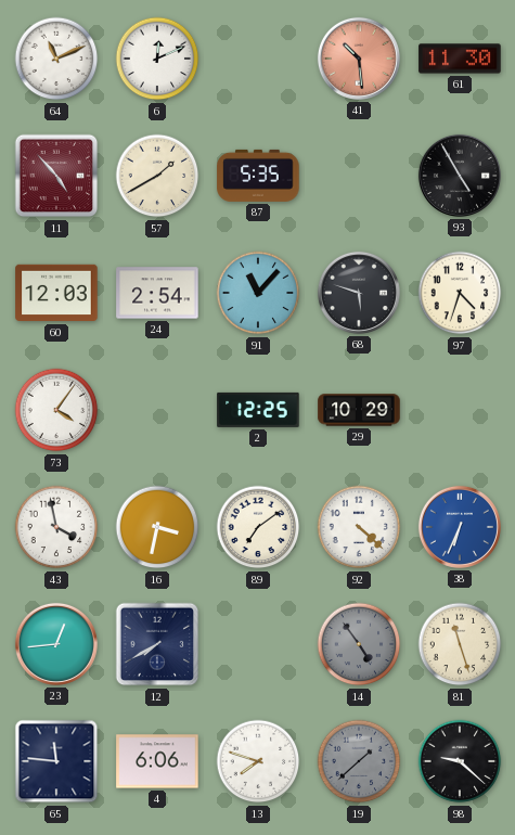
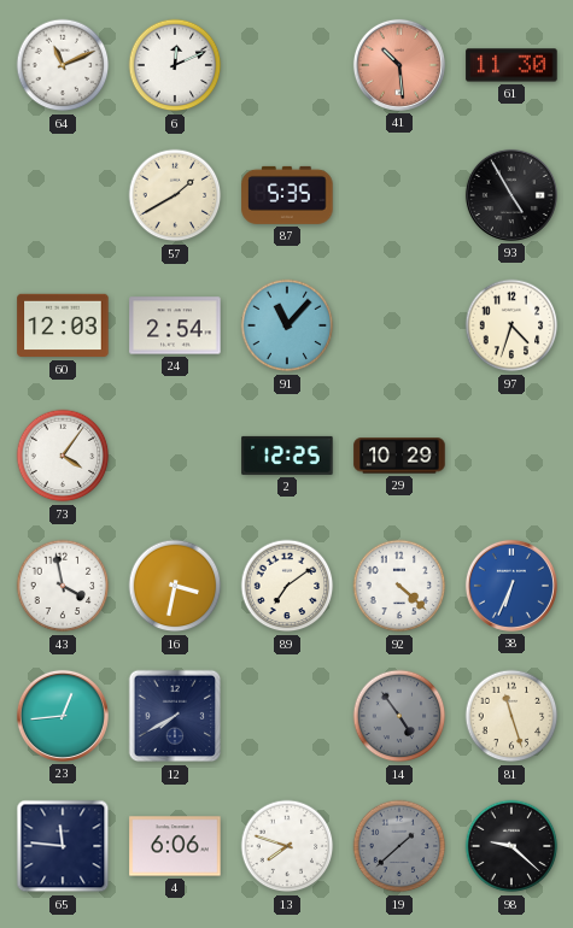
11: 4:53 -> none (56, 176)
68: 5:48 -> none (359, 293)
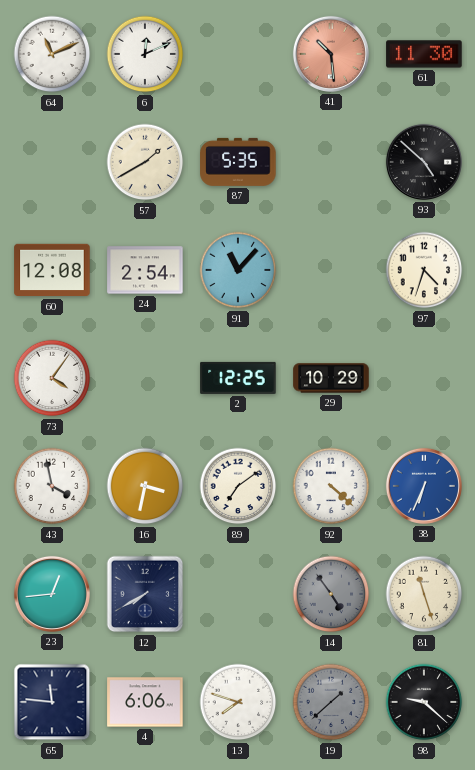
93: 4:55 -> 4:52 (424, 162)
60: 12:03 -> 12:08 (52, 270)
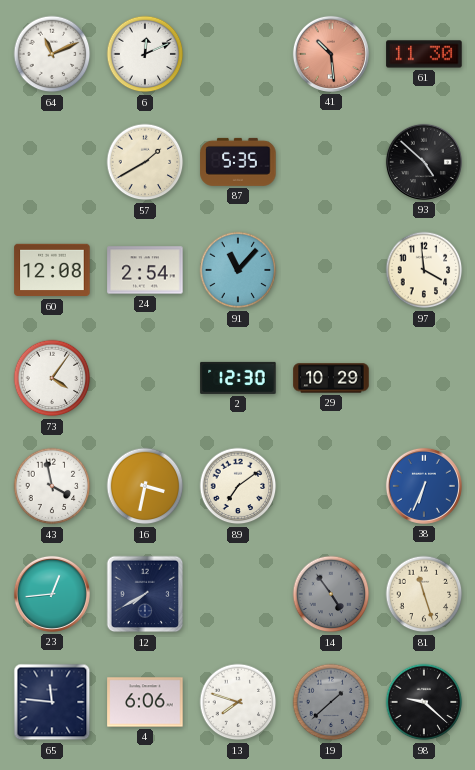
97: 4:33 -> 3:59 (424, 270)
2: 12:25 -> 12:30 (238, 378)
92: 4:22 -> none (331, 486)
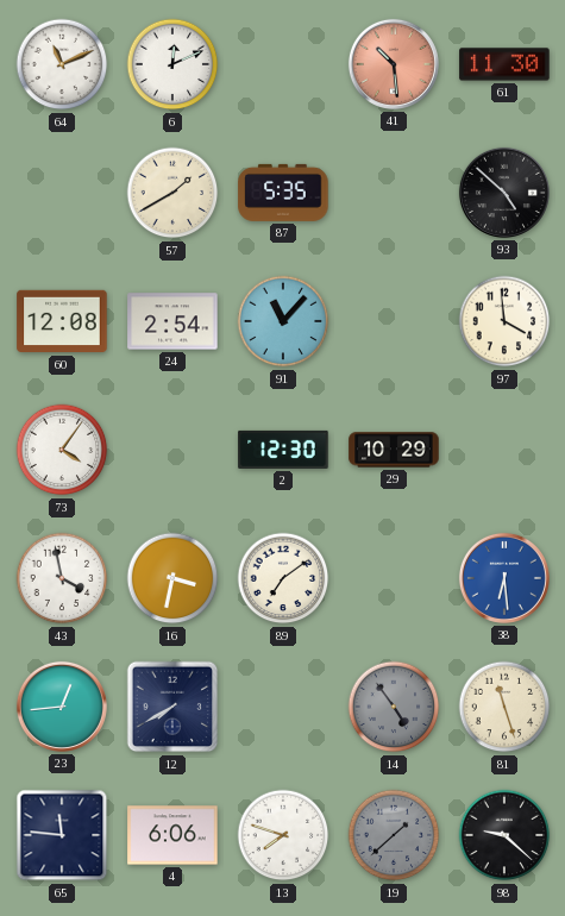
38: 6:34 -> 6:29 (504, 578)
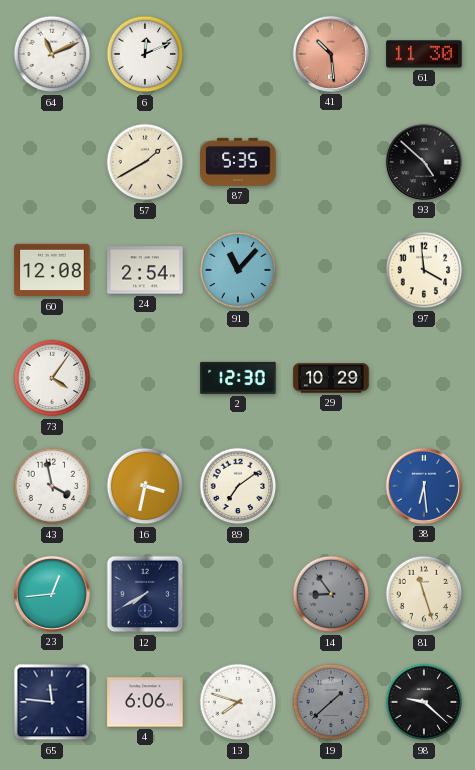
14: 4:54 -> 8:54 (331, 594)
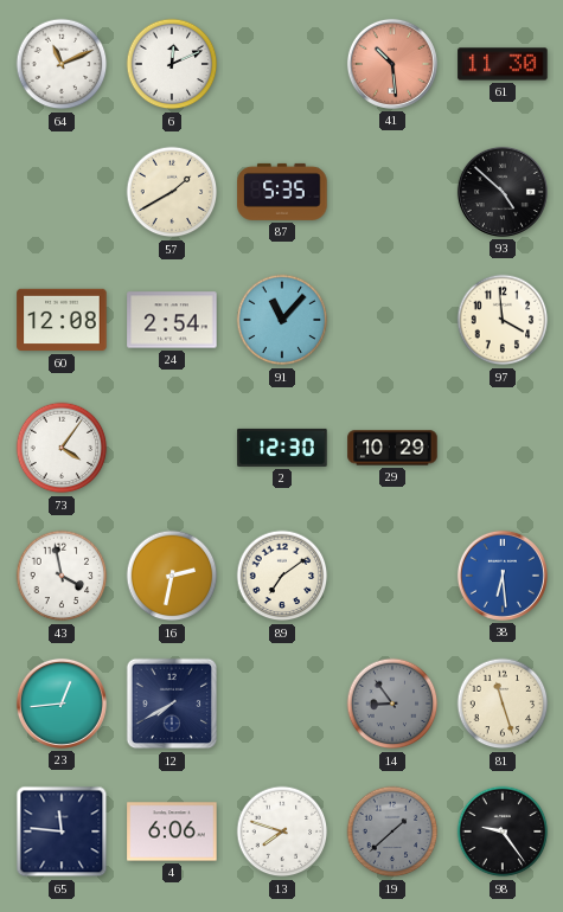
16: 3:32 -> 2:32 (172, 576)
98: 9:22 -> 9:24 (503, 831)
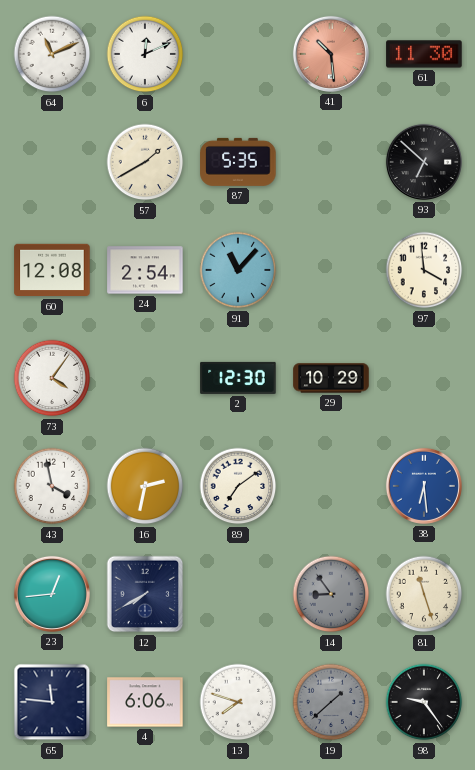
93: 4:52 -> 6:52 (424, 162)
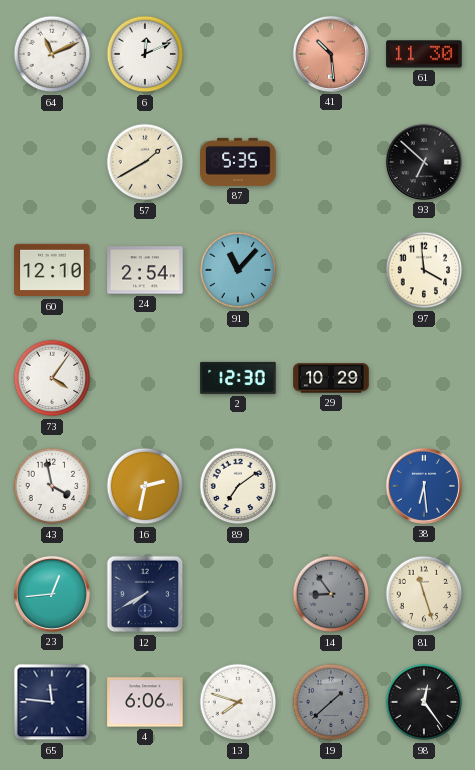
60: 12:08 -> 12:10 (52, 270)
98: 9:24 -> 12:24 (424, 702)
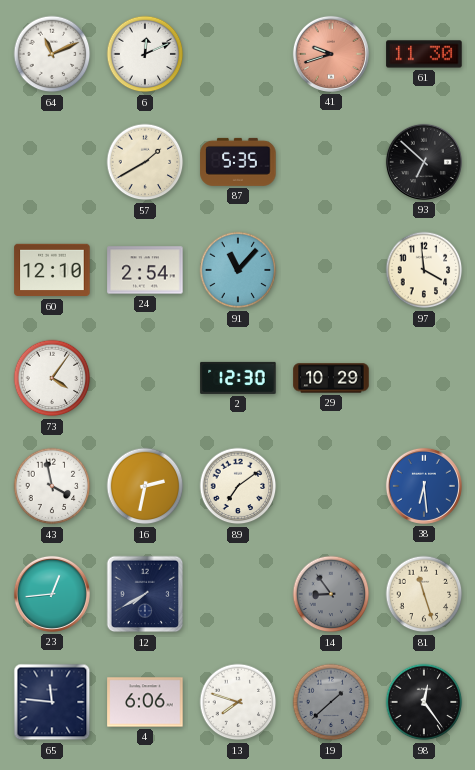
41: 10:29 -> 9:42 (331, 54)
